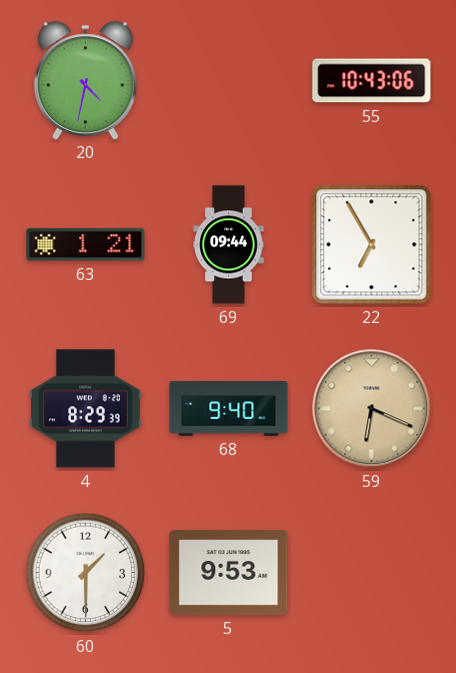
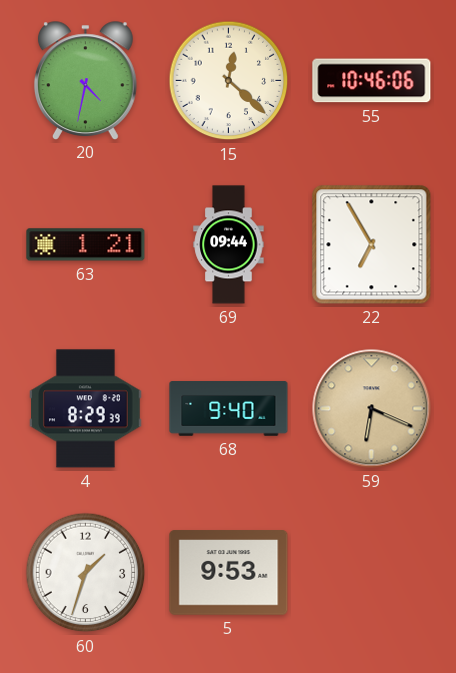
15: none -> 12:22 (229, 81)
55: 10:43 -> 10:46 (372, 81)
60: 1:30 -> 1:33 (86, 573)
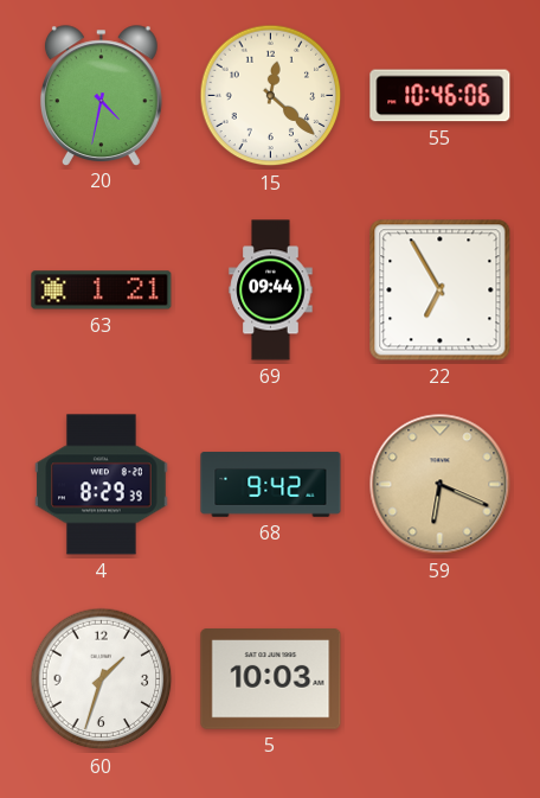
68: 9:40 -> 9:42 (271, 485)
5: 9:53 -> 10:03 (271, 679)
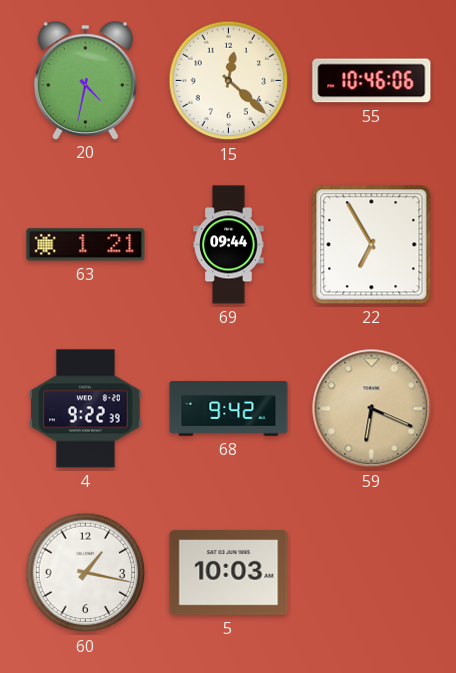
4: 8:29 -> 9:22 (86, 409)
60: 1:33 -> 1:17 (86, 573)
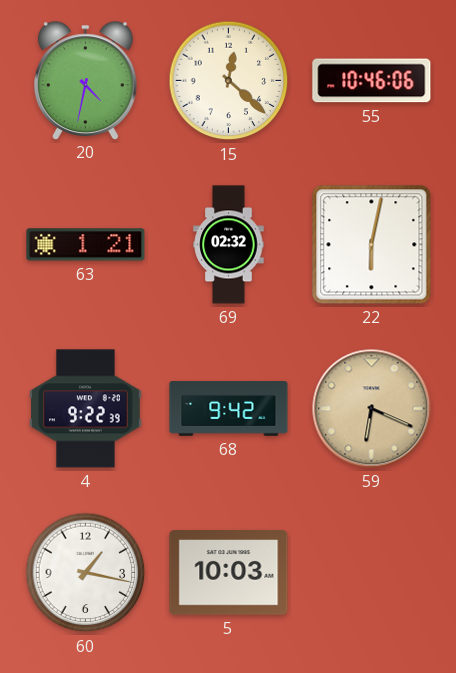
69: 09:44 -> 02:32 (229, 245)
22: 6:55 -> 6:02 (372, 245)
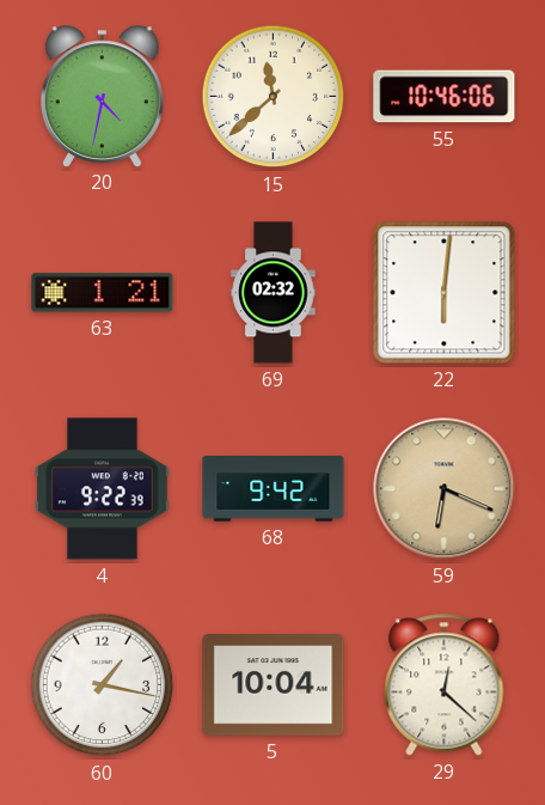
15: 12:22 -> 11:38 (274, 97)
22: 6:02 -> 6:01 (445, 293)
5: 10:03 -> 10:04 (274, 685)
29: none -> 12:22 (445, 685)
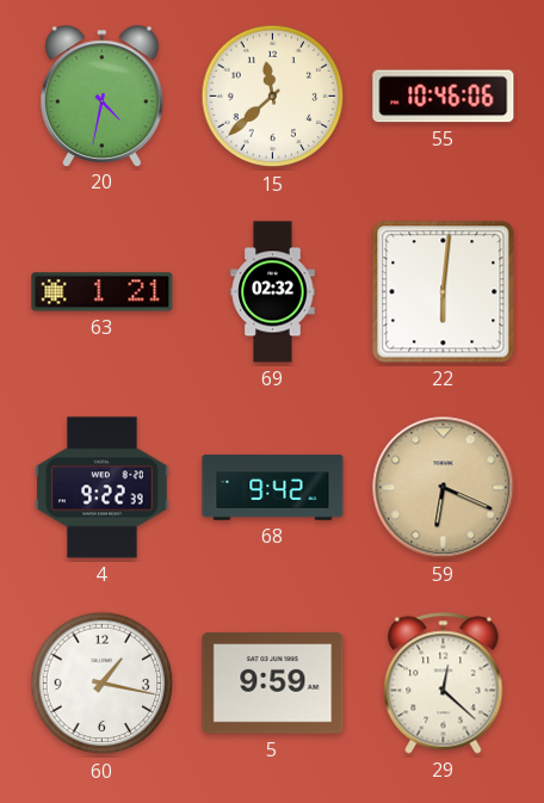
5: 10:04 -> 9:59 (273, 684)
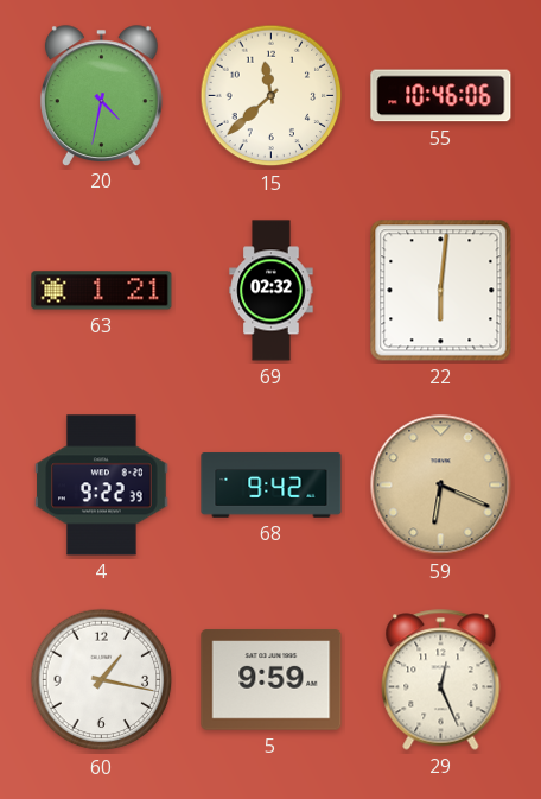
29: 12:22 -> 12:26 (441, 680)
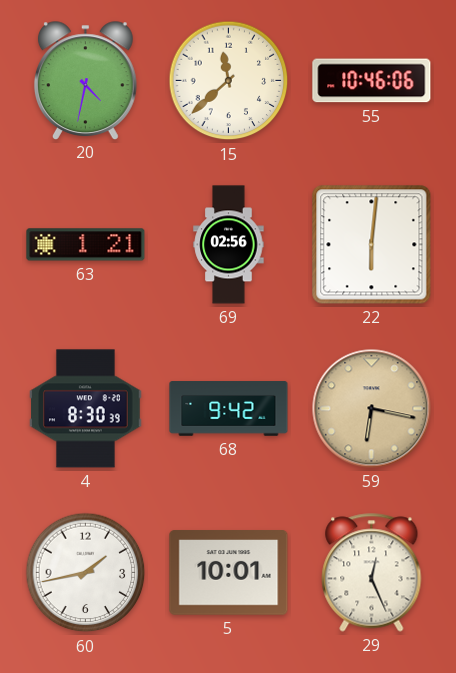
69: 02:32 -> 02:56 (229, 245)
4: 9:22 -> 8:30 (86, 409)
59: 6:19 -> 6:17 (372, 409)
60: 1:17 -> 1:43 (86, 573)
5: 9:59 -> 10:01 (229, 573)
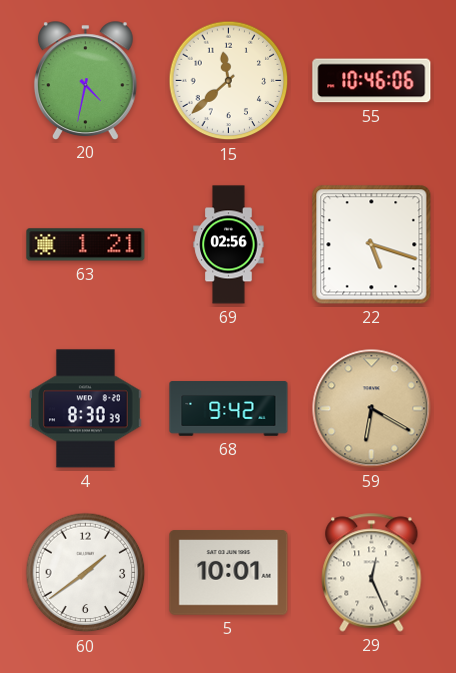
22: 6:01 -> 5:18 (372, 245)
59: 6:17 -> 6:20 (372, 409)
60: 1:43 -> 1:39 (86, 573)
